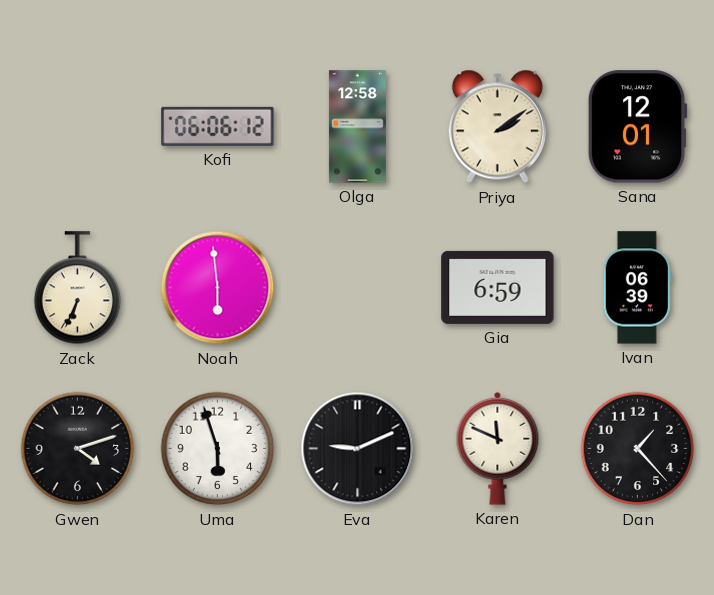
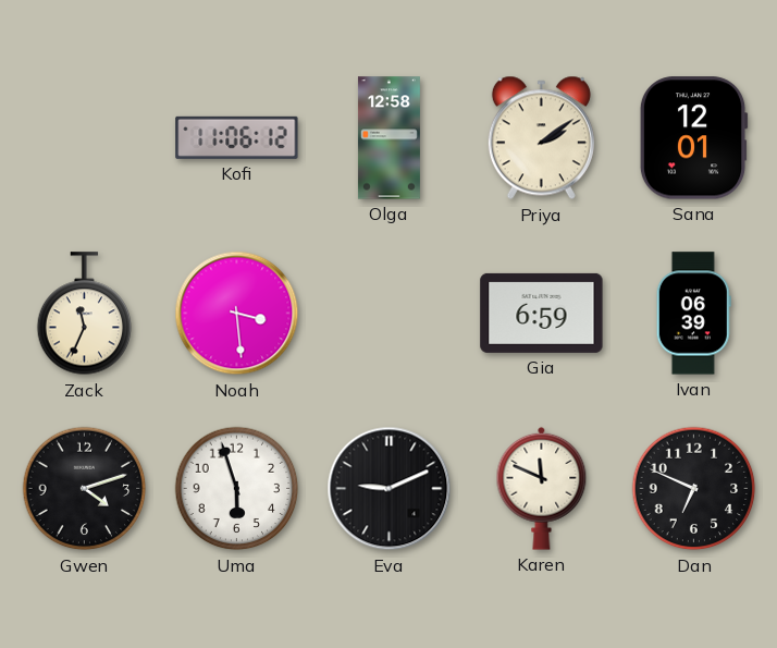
Kofi: 06:06 -> 11:06 (237, 137)
Zack: 6:34 -> 11:34 (85, 314)
Noah: 5:59 -> 3:29 (237, 314)
Dan: 1:23 -> 6:49 (694, 489)
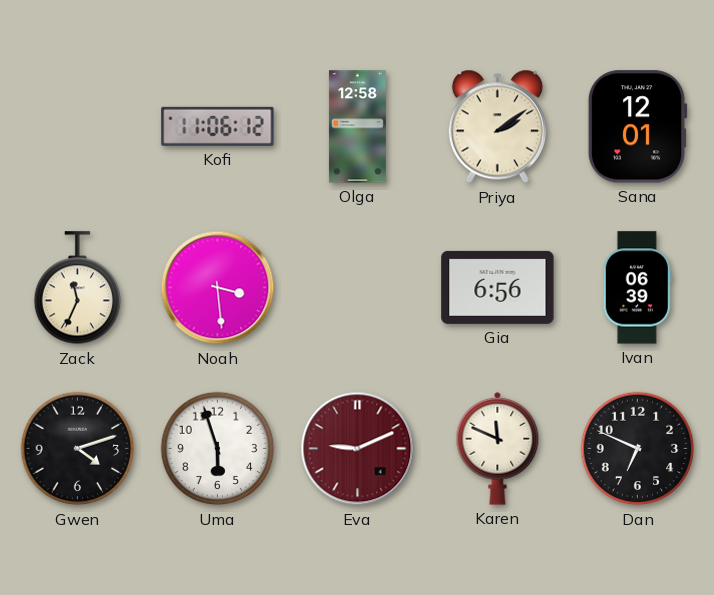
Gia: 6:59 -> 6:56 (498, 287)
Eva dial: black -> burgundy (358, 449)
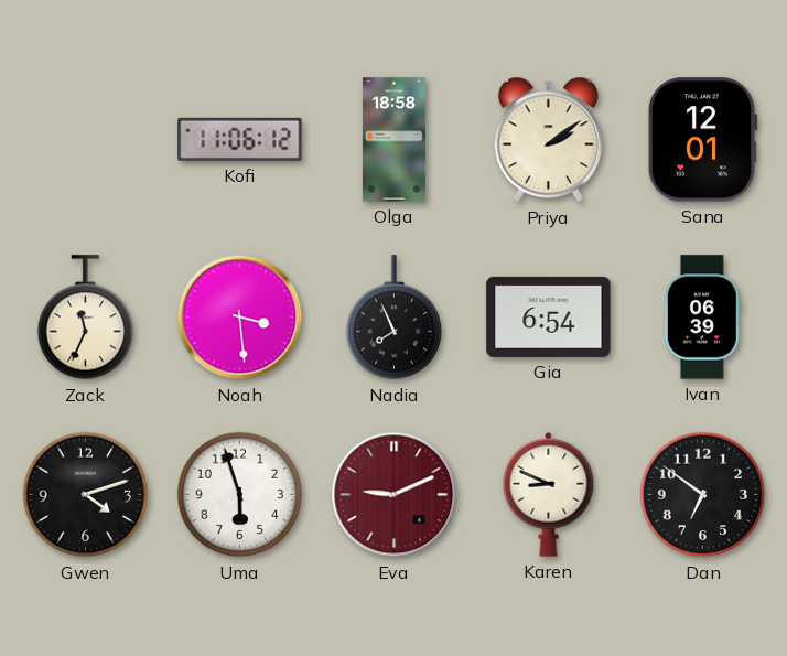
Olga: 12:58 -> 18:58 (394, 140)
Nadia: none -> 7:56 (395, 318)
Gia: 6:56 -> 6:54 (549, 316)
Karen: 11:49 -> 8:49 (549, 494)
Dan: 6:49 -> 6:51 (703, 495)
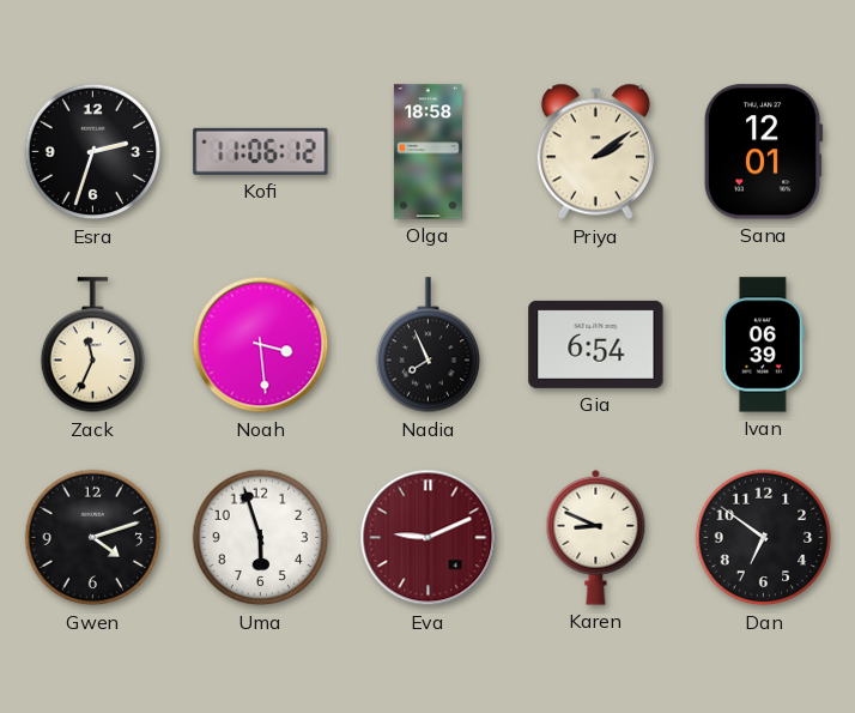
Esra: none -> 2:33 (93, 152)
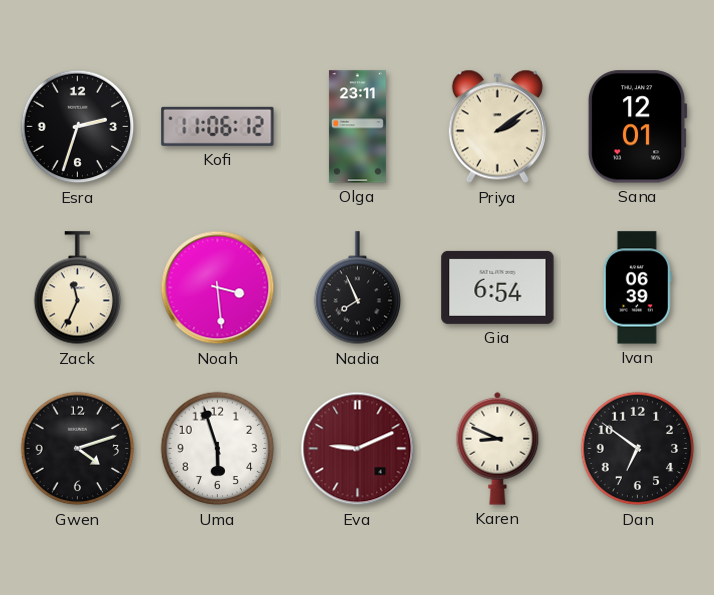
Olga: 18:58 -> 23:11 (357, 127)
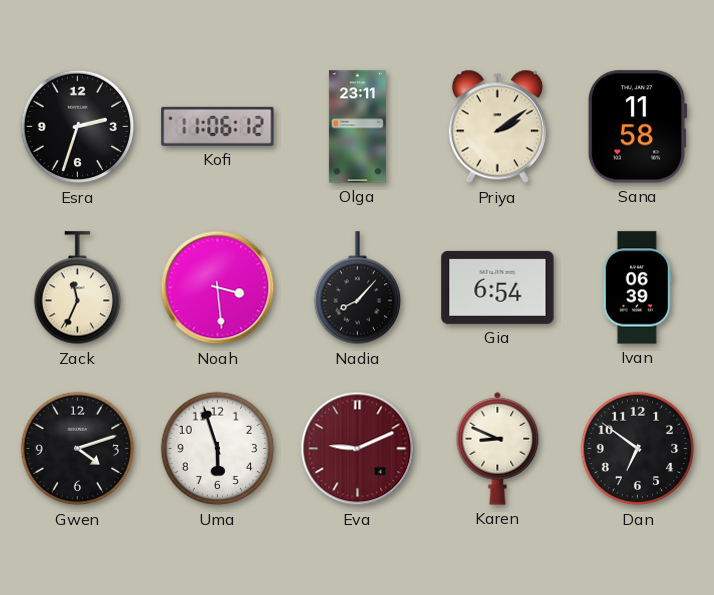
Sana: 12:01 -> 11:58 (637, 127)
Nadia: 7:56 -> 8:07 (358, 288)
